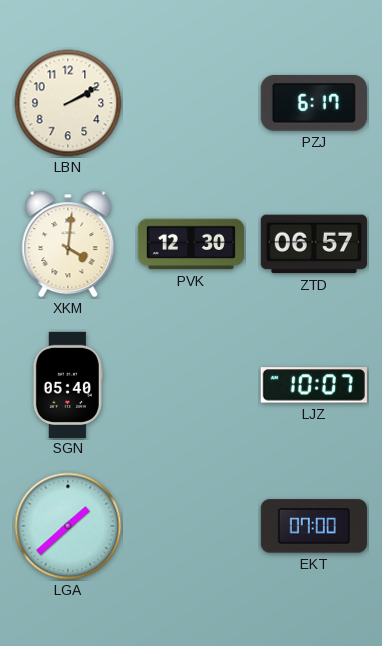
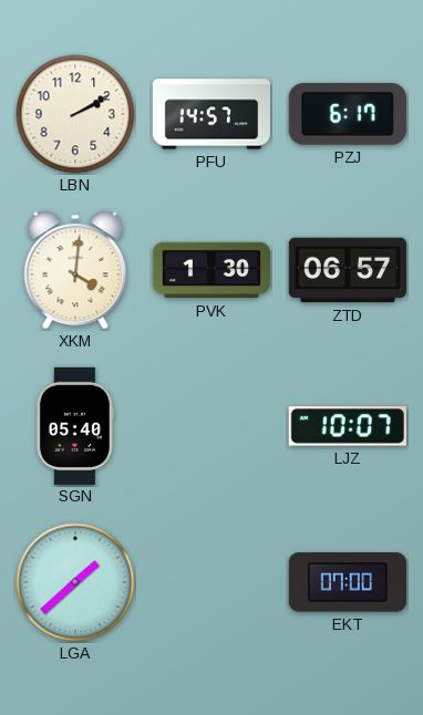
PFU: none -> 14:57 (210, 114)
PVK: 12:30 -> 1:30 (210, 270)
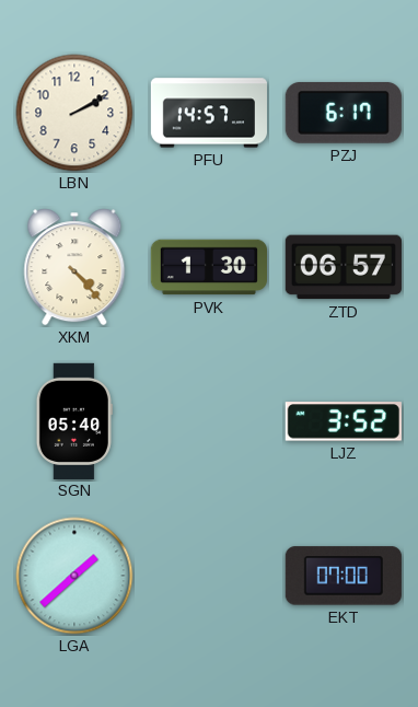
XKM: 4:01 -> 4:23 (74, 267)
LJZ: 10:07 -> 3:52 (344, 421)
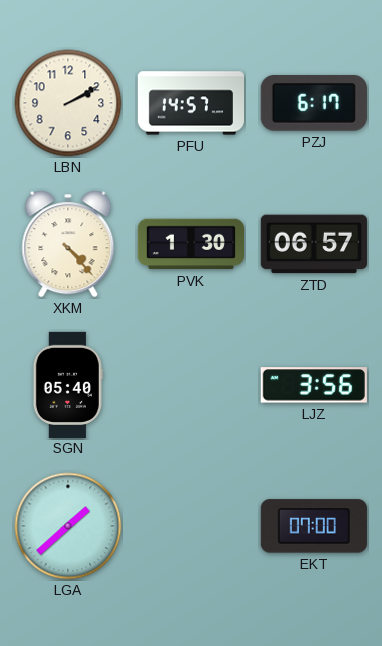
LJZ: 3:52 -> 3:56 (314, 385)
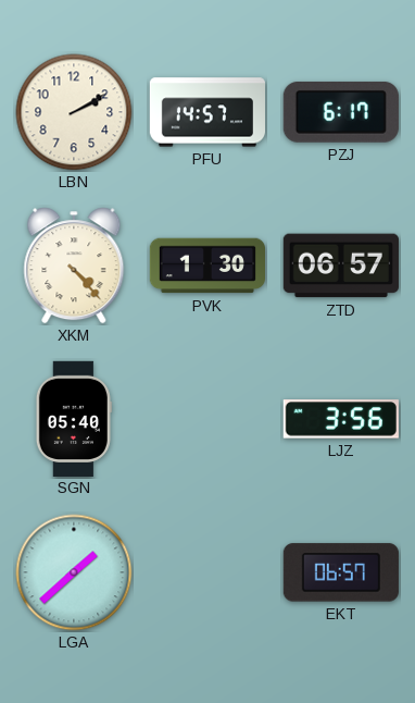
EKT: 07:00 -> 06:57 (341, 572)
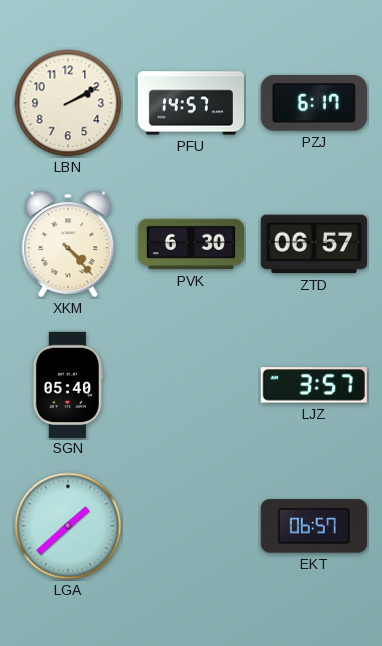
PVK: 1:30 -> 6:30 (190, 244)
LJZ: 3:56 -> 3:57 (314, 385)
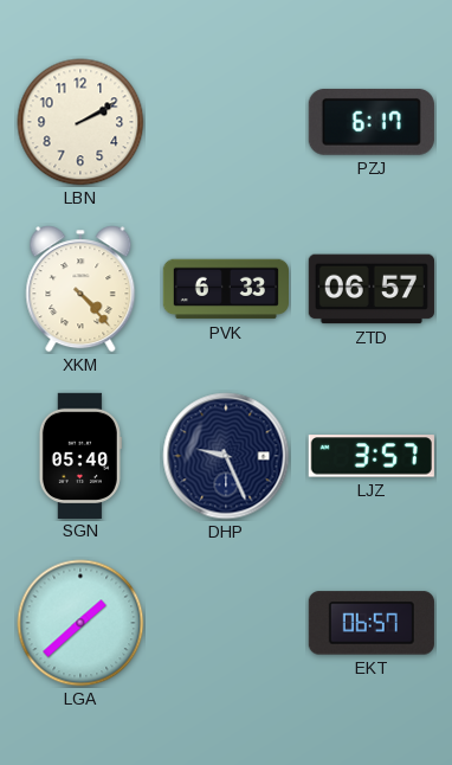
PFU: 14:57 -> none (190, 103)
PVK: 6:30 -> 6:33 (225, 289)
DHP: none -> 9:26 (226, 456)
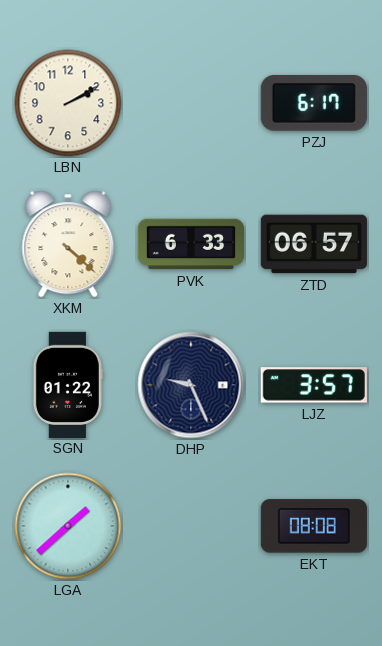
XKM: 4:23 -> 4:22 (68, 244)
SGN: 05:40 -> 01:22 (68, 384)
EKT: 06:57 -> 08:08 (314, 526)
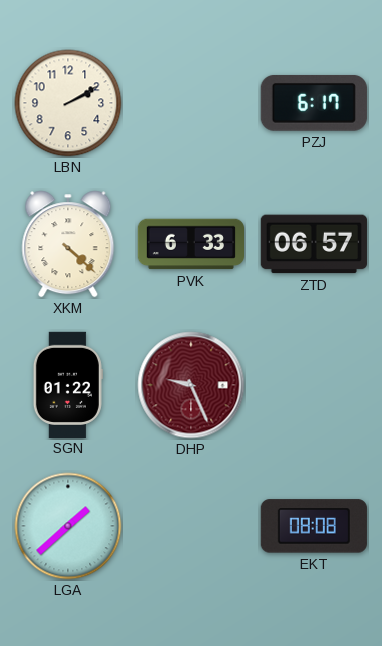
DHP dial: navy -> burgundy (191, 385)
LJZ: 3:57 -> none (314, 385)
